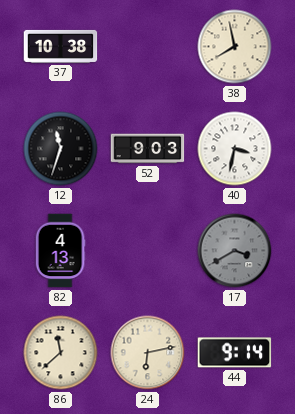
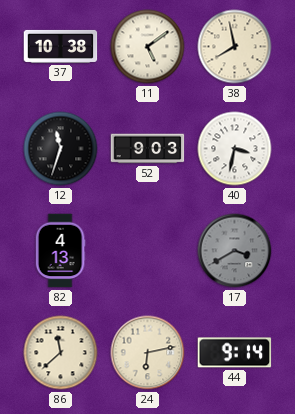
11: none -> 5:09 (148, 47)
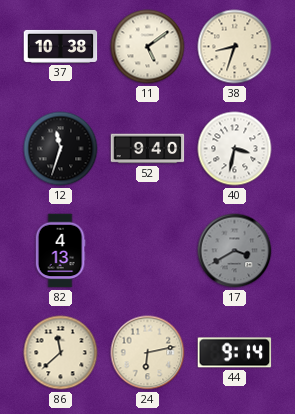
38: 7:58 -> 8:33 (235, 47)
52: 9:03 -> 9:40 (148, 149)
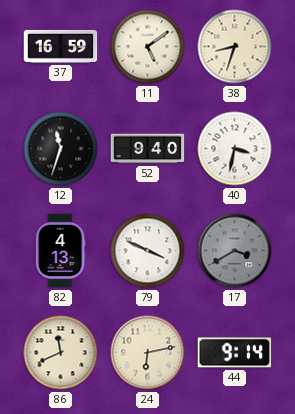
37: 10:38 -> 16:59 (61, 46)
79: none -> 3:49 (148, 251)
86: 11:38 -> 11:41 (61, 353)
